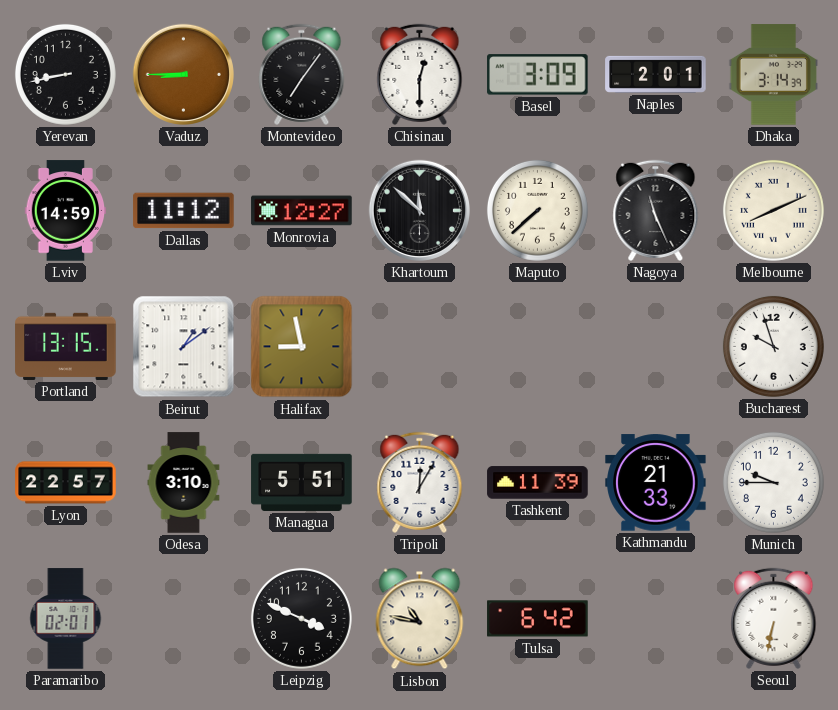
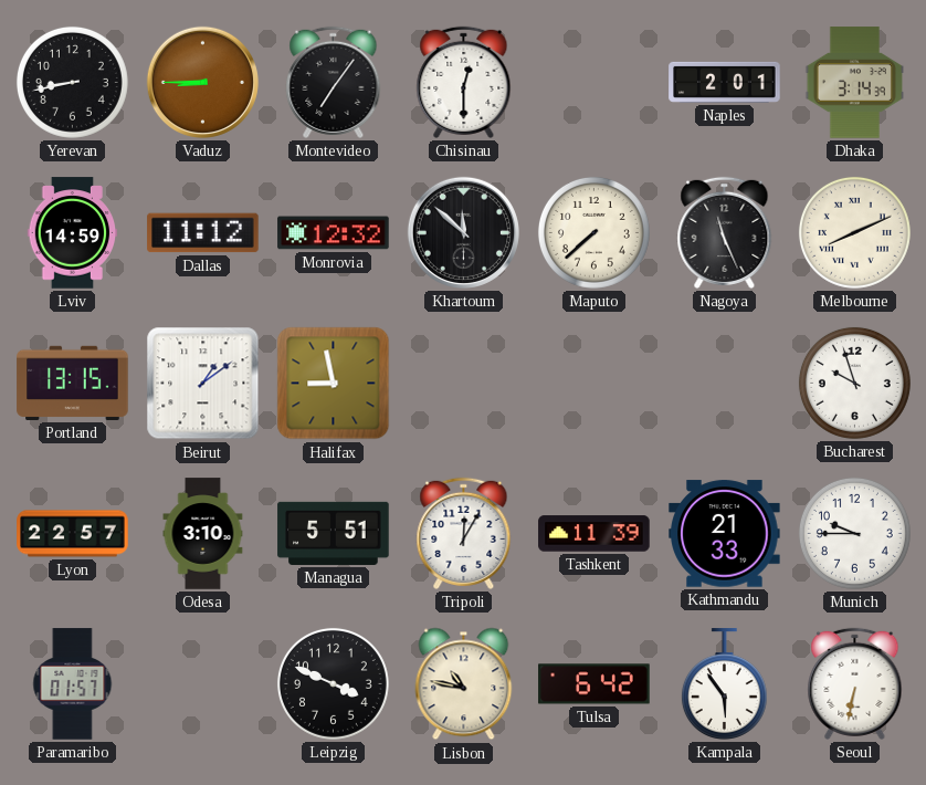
Basel: 3:09 -> none (538, 75)
Monrovia: 12:27 -> 12:32 (334, 233)
Paramaribo: 02:01 -> 01:57 (73, 684)
Kampala: none -> 5:54 (724, 684)
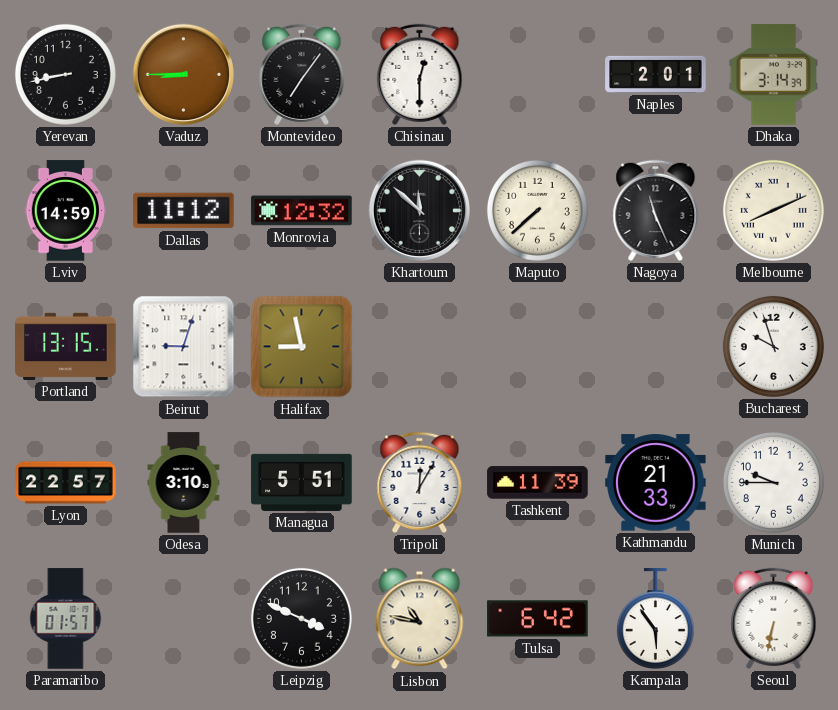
Beirut: 1:09 -> 9:03 (184, 347)
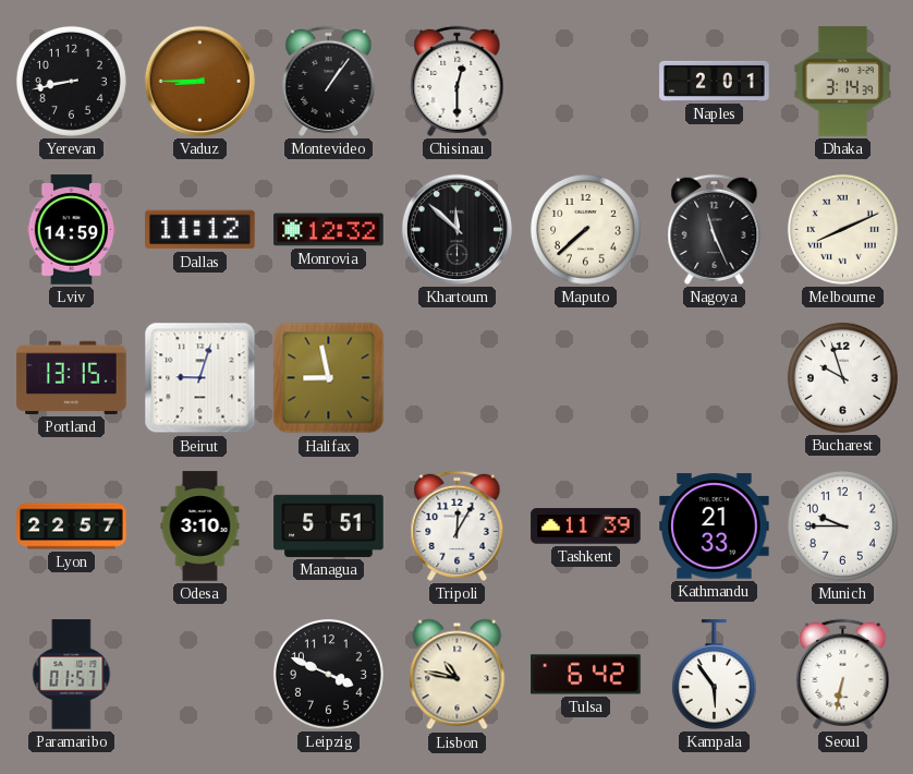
Montevideo: 7:06 -> 1:06 (329, 81)
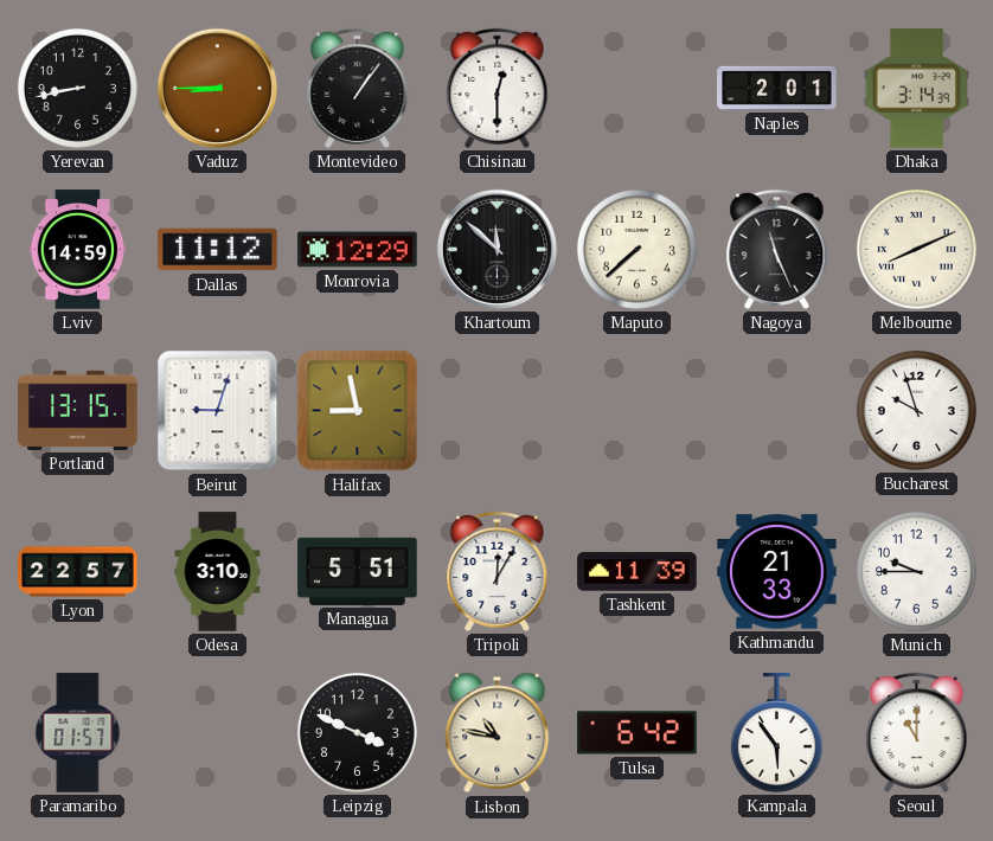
Monrovia: 12:32 -> 12:29 (358, 250)
Seoul: 6:32 -> 11:00 (917, 732)
